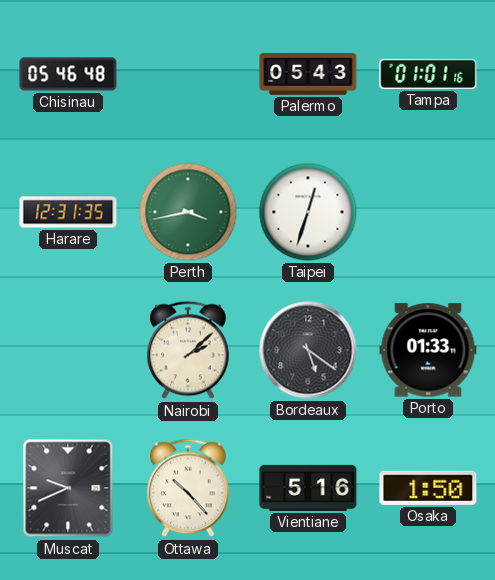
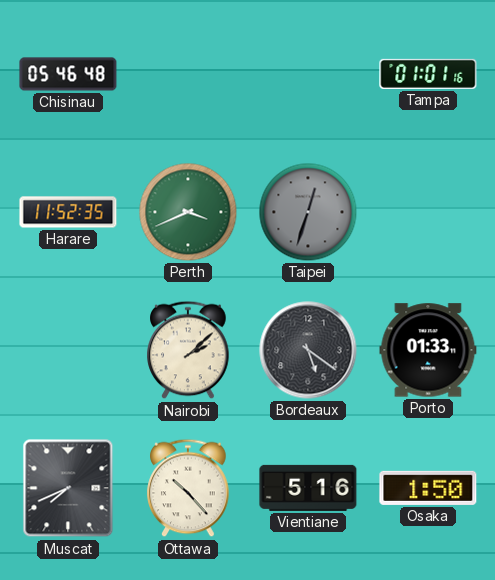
Palermo: 05:43 -> none (308, 75)
Harare: 12:31 -> 11:52 (68, 212)
Perth: 3:43 -> 3:41 (188, 212)
Taipei dial: white -> grey (308, 212)
Muscat: 9:41 -> 7:41 (68, 488)
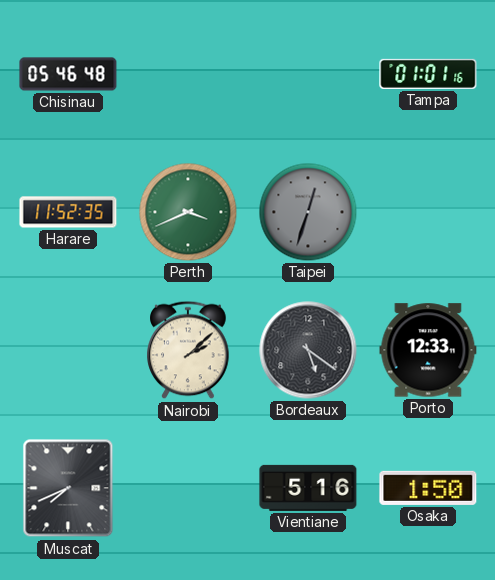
Porto: 01:33 -> 12:33 (428, 350)
Ottawa: 10:23 -> none (188, 488)
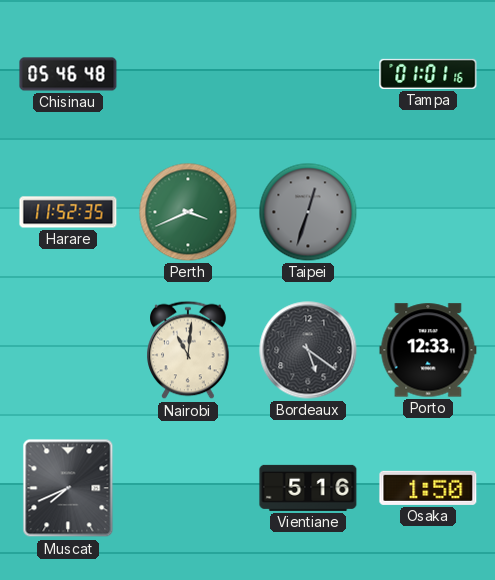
Nairobi: 2:08 -> 11:01 (188, 350)
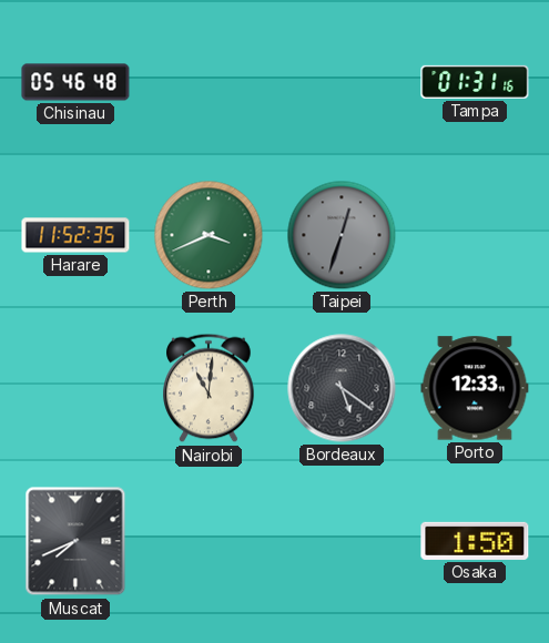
Tampa: 01:01 -> 01:31 (475, 82)
Vientiane: 5:16 -> none (308, 488)
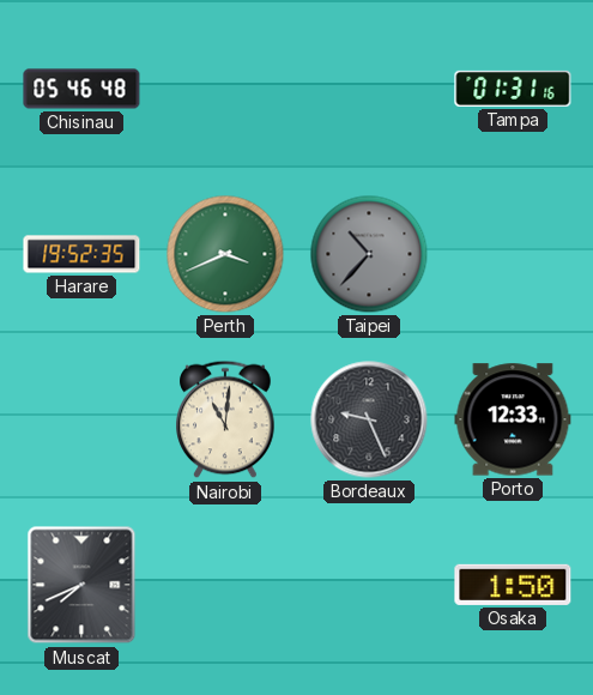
Harare: 11:52 -> 19:52 (81, 254)
Taipei: 12:33 -> 10:37 (369, 254)
Bordeaux: 5:21 -> 9:26 (369, 419)
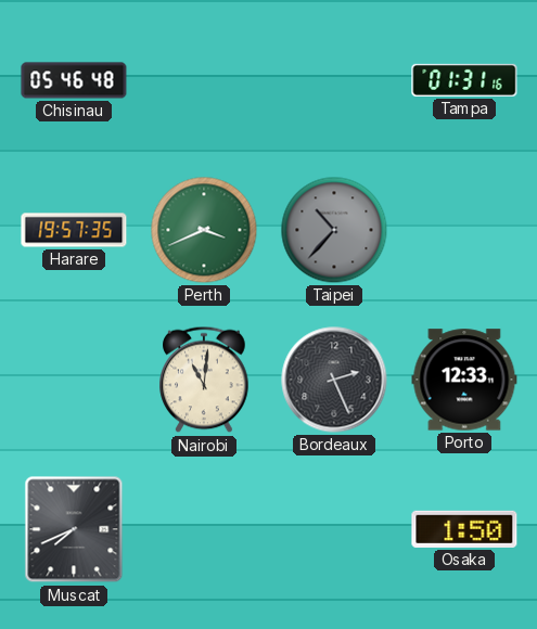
Harare: 19:52 -> 19:57 (74, 230)
Bordeaux: 9:26 -> 2:26 (334, 380)
